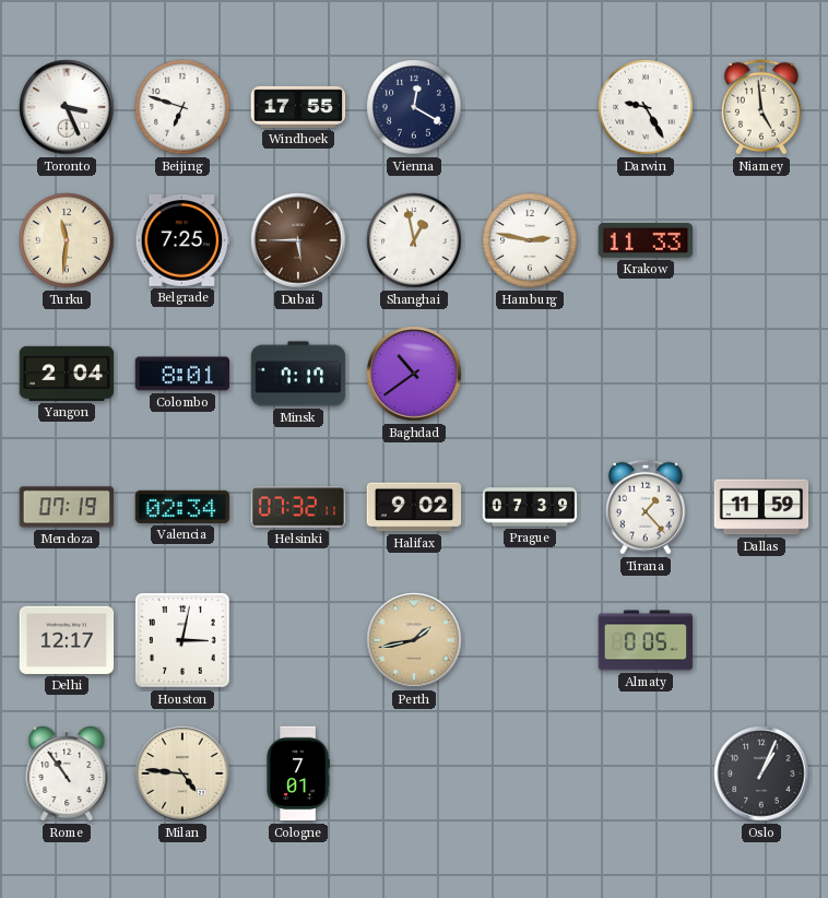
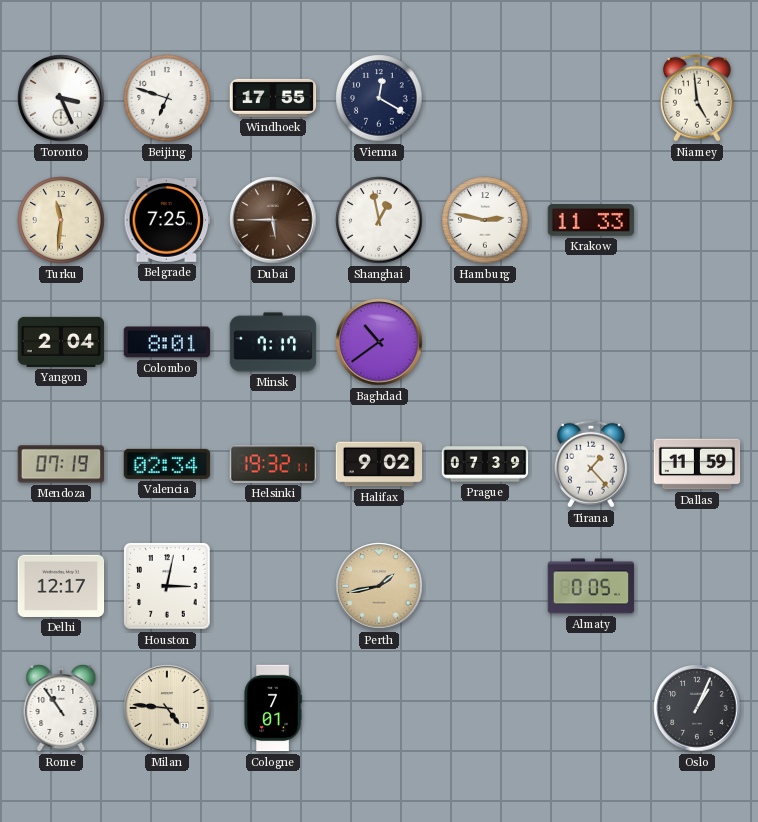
Darwin: 9:25 -> none (646, 107)
Helsinki: 07:32 -> 19:32 (273, 464)
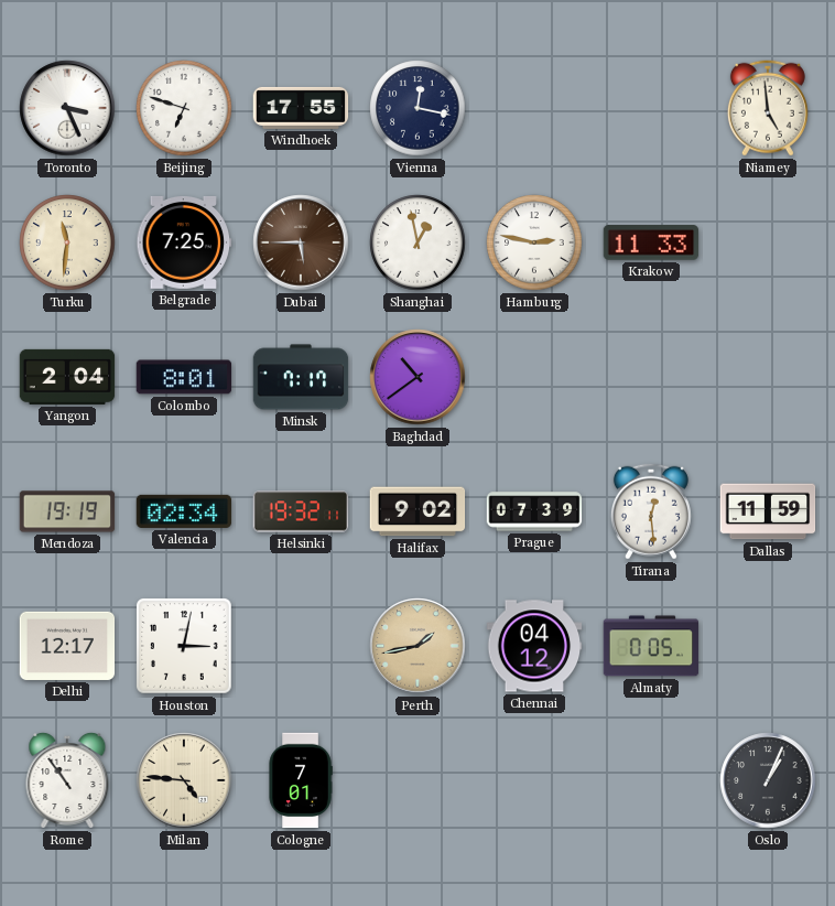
Vienna: 12:20 -> 12:17 (417, 108)
Mendoza: 07:19 -> 19:19 (67, 511)
Tirana: 1:23 -> 12:29 (651, 511)
Chennai: none -> 04:12 (534, 646)
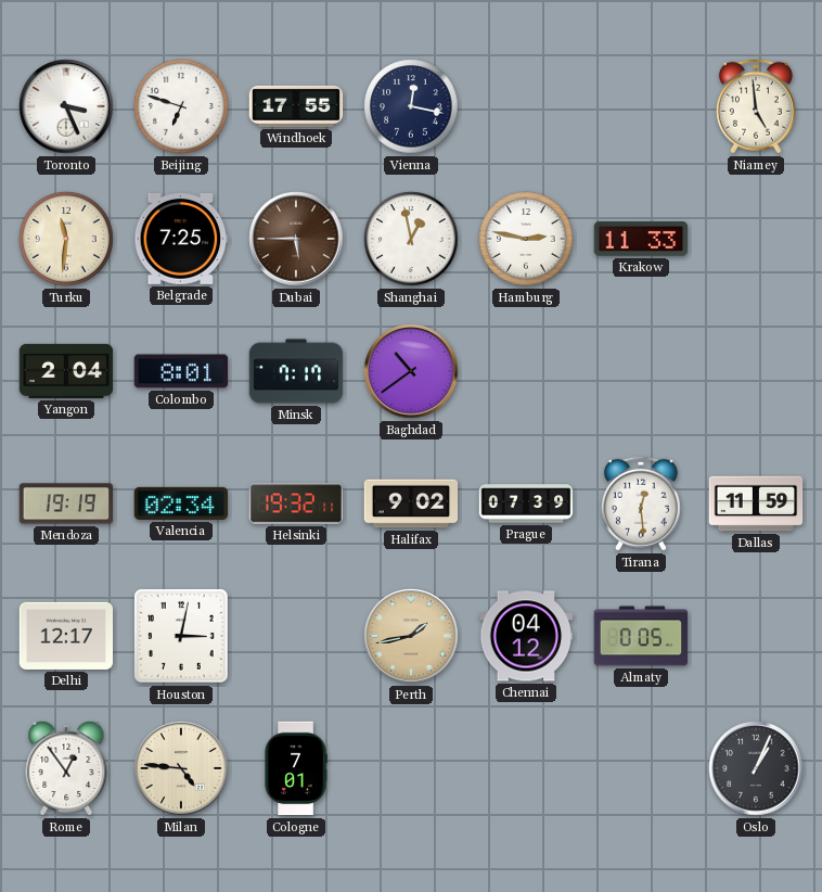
Rome: 10:54 -> 12:54 (66, 768)
